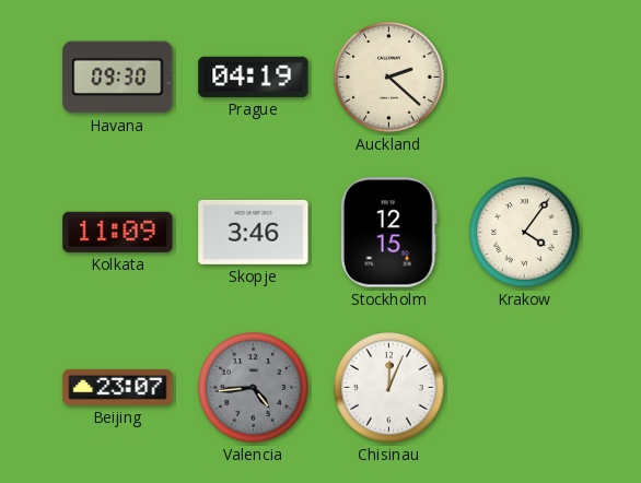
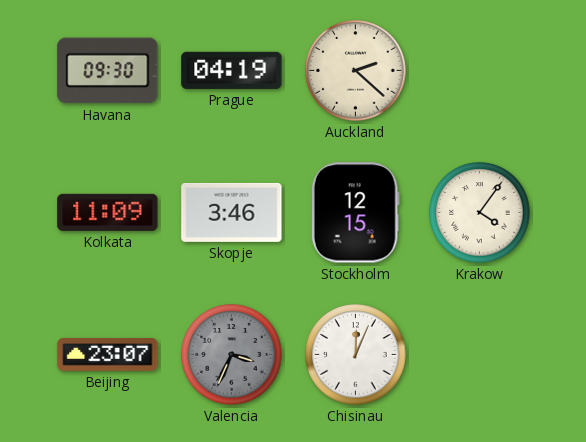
Valencia: 4:44 -> 3:34 (232, 355)
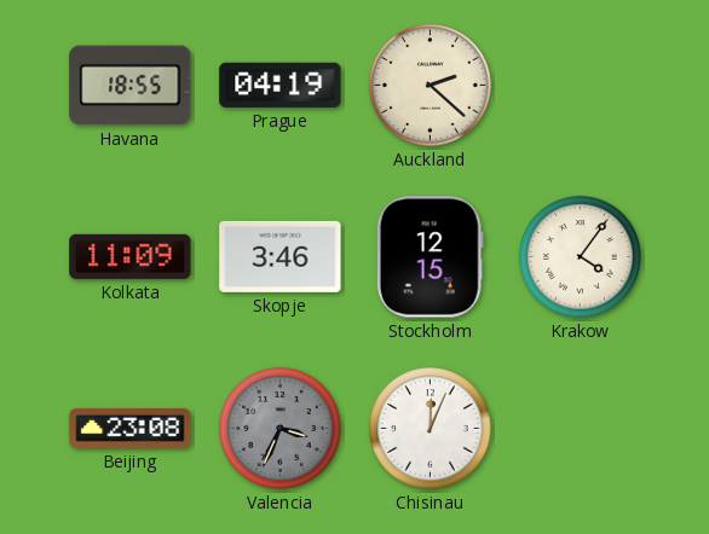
Havana: 09:30 -> 18:55 (131, 86)
Beijing: 23:07 -> 23:08 (131, 428)
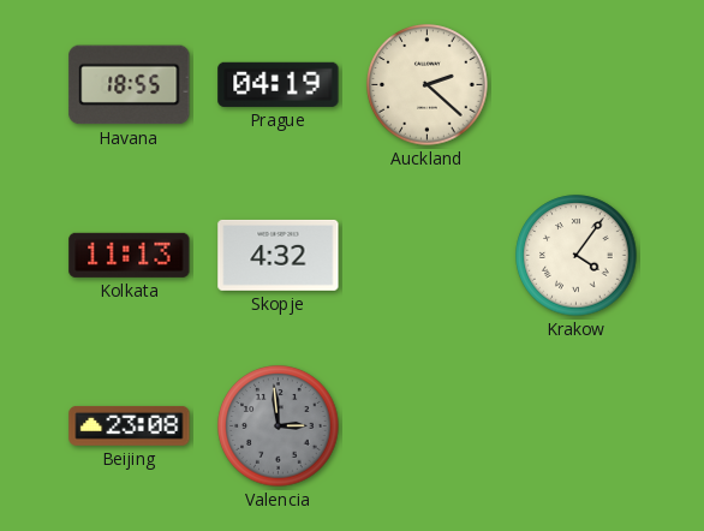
Kolkata: 11:09 -> 11:13 (130, 255)
Skopje: 3:46 -> 4:32 (279, 255)
Stockholm: 12:15 -> none (430, 257)
Valencia: 3:34 -> 2:59 (279, 426)
Chisinau: 12:04 -> none (431, 429)
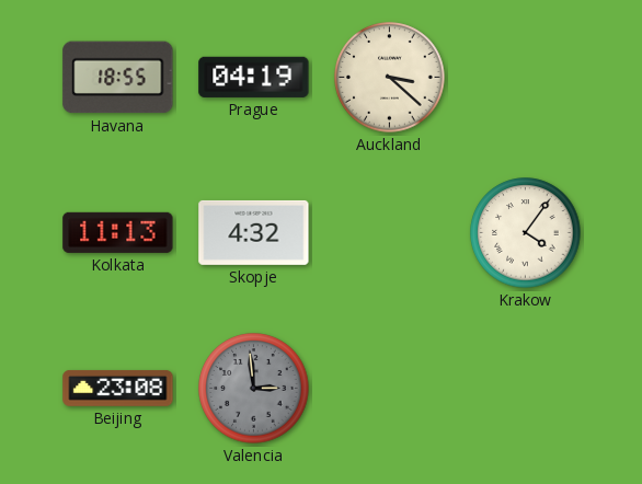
Auckland: 2:22 -> 3:22 (390, 78)
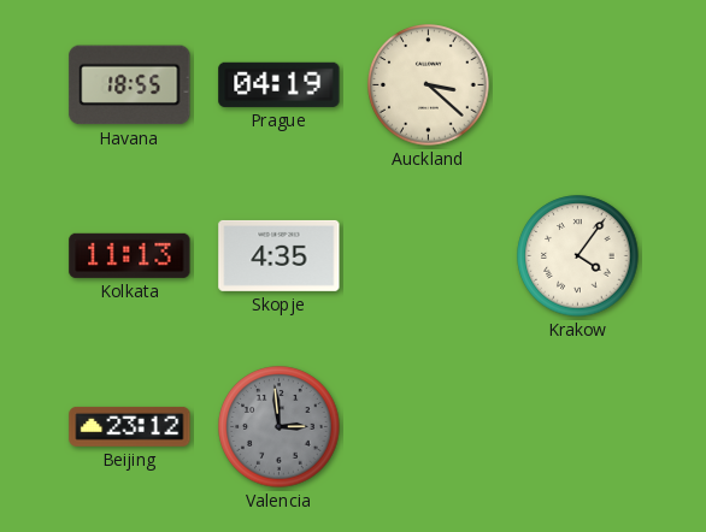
Skopje: 4:32 -> 4:35 (280, 255)
Beijing: 23:08 -> 23:12 (130, 426)
